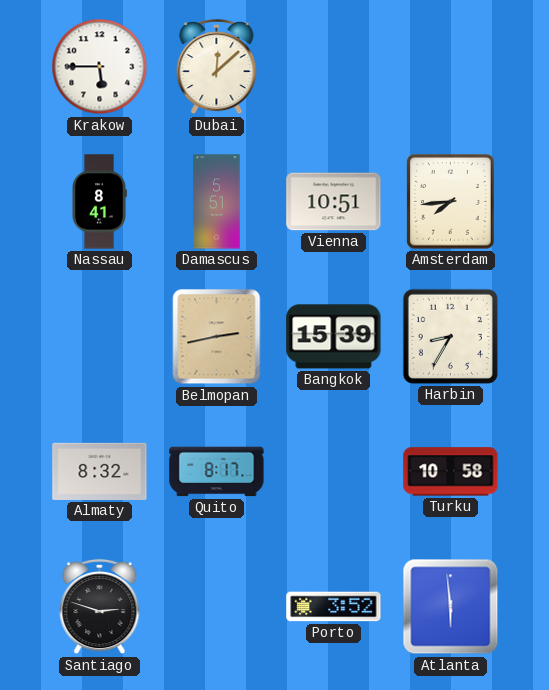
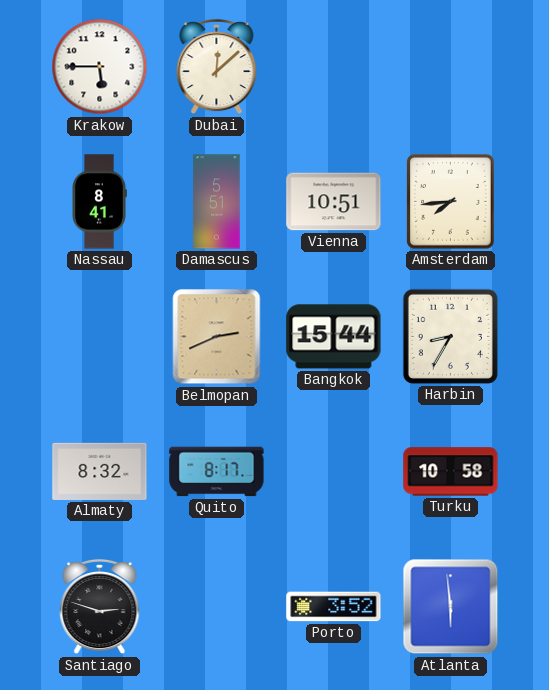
Belmopan: 2:43 -> 2:41 (217, 337)
Bangkok: 15:39 -> 15:44 (334, 337)
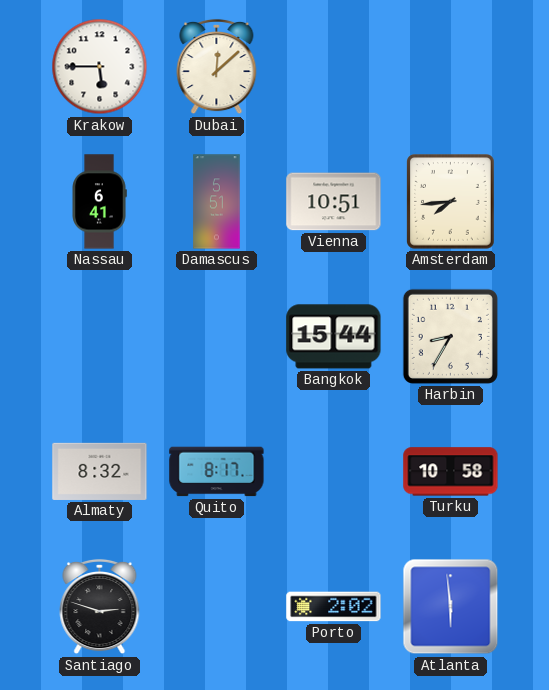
Nassau: 8:41 -> 6:41 (99, 202)
Belmopan: 2:41 -> none (217, 337)
Porto: 3:52 -> 2:02 (334, 607)
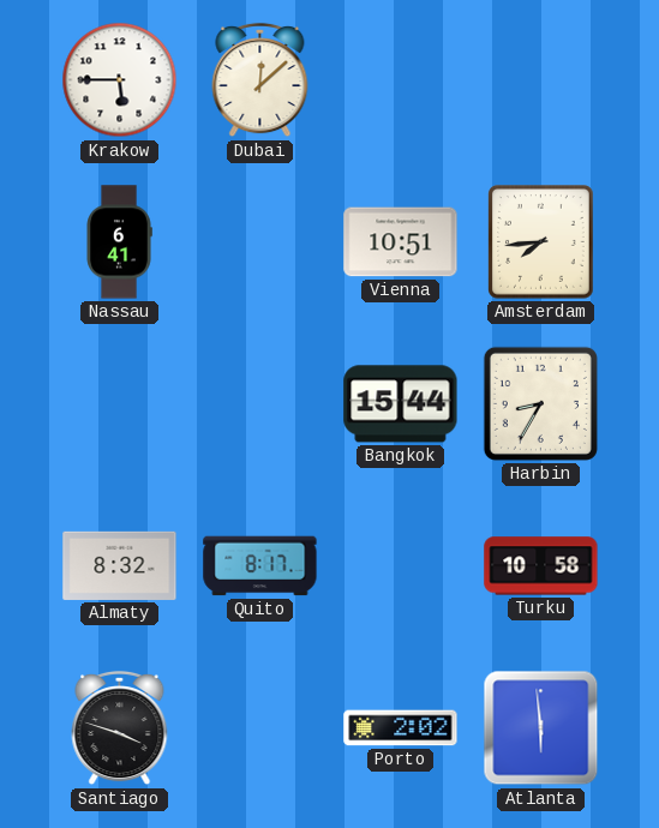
Damascus: 5:51 -> none (217, 202)
Santiago: 2:48 -> 3:48 (120, 728)
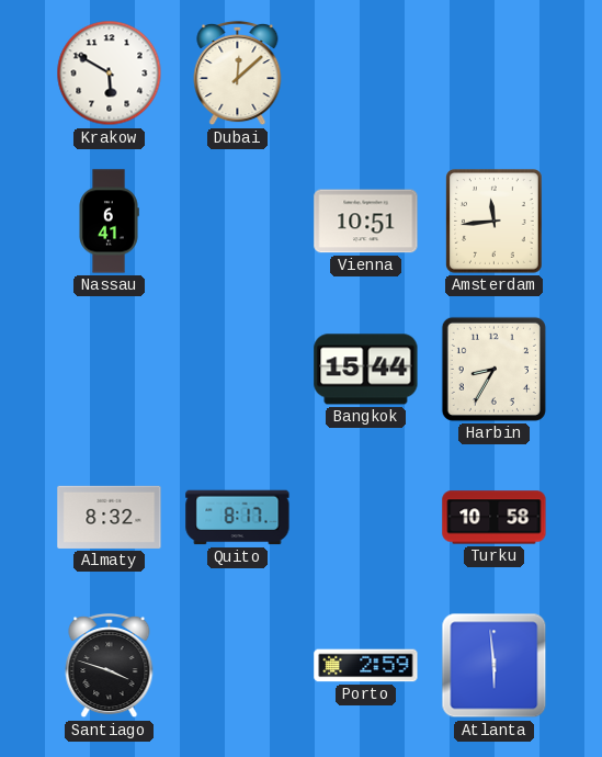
Krakow: 5:45 -> 5:50 (110, 74)
Amsterdam: 7:44 -> 11:44 (495, 222)
Porto: 2:02 -> 2:59 (366, 666)
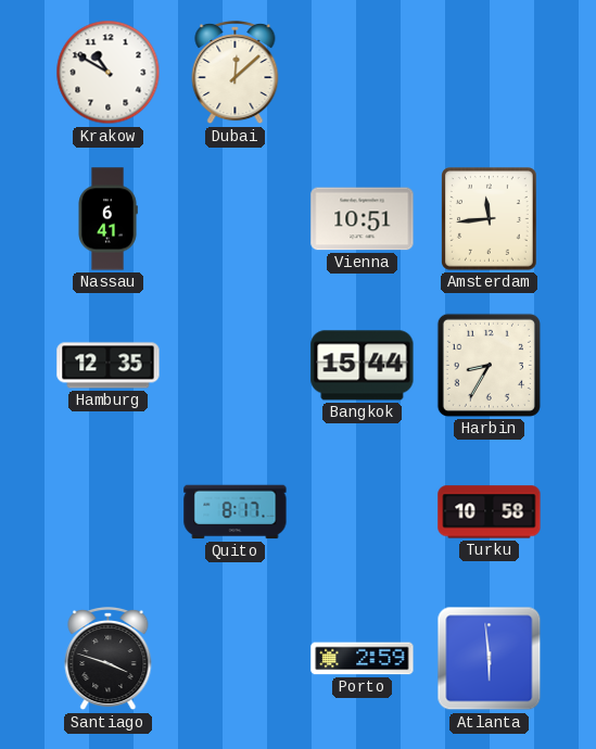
Krakow: 5:50 -> 10:50 (109, 73)
Hamburg: none -> 12:35 (109, 366)
Almaty: 8:32 -> none (110, 517)
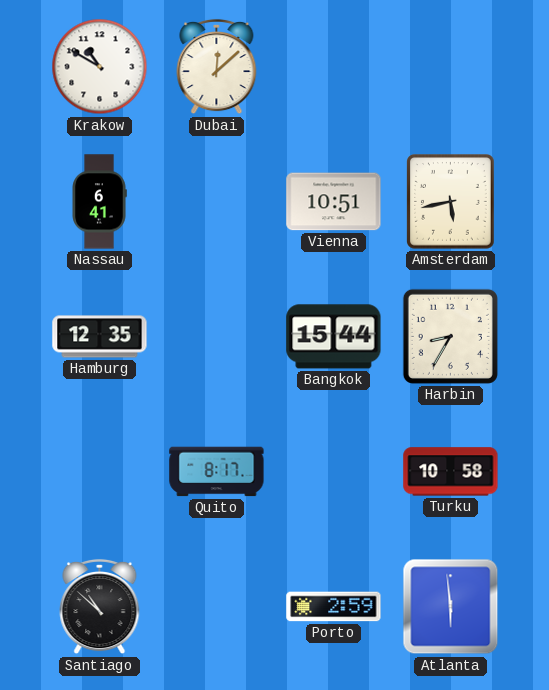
Amsterdam: 11:44 -> 5:43 (451, 202)
Santiago: 3:48 -> 10:52 (100, 607)
